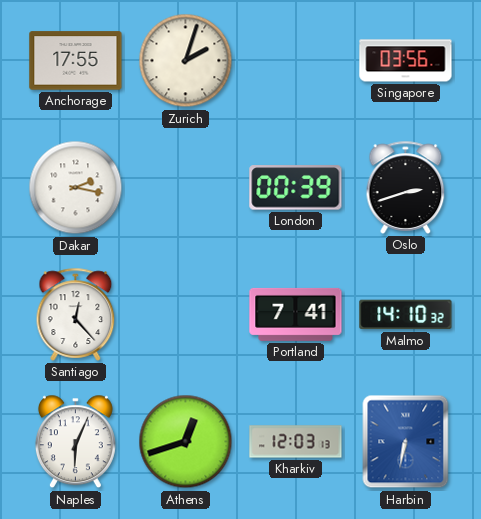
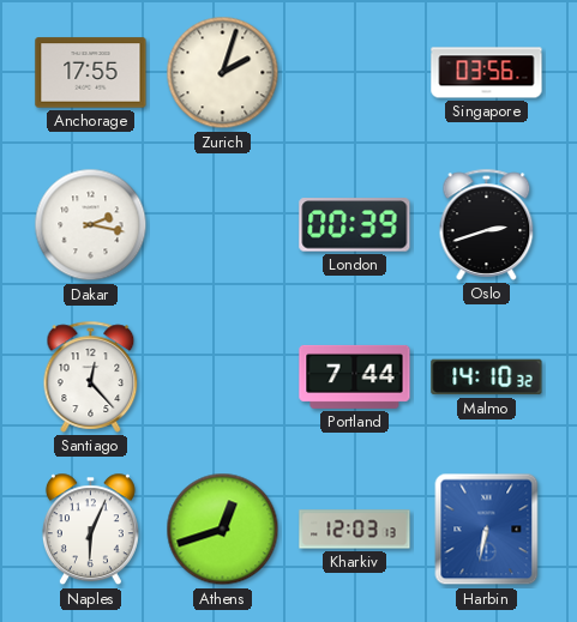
Portland: 7:41 -> 7:44 (355, 376)
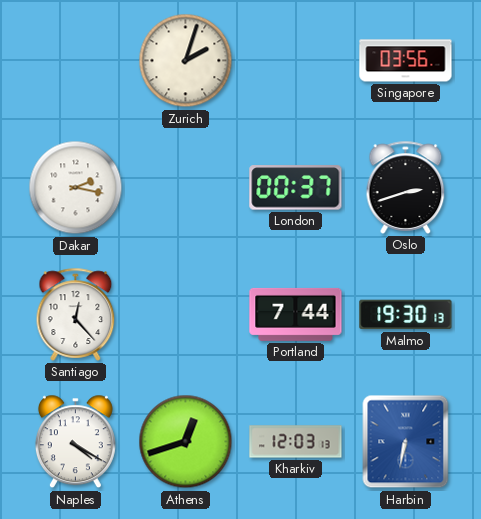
Anchorage: 17:55 -> none (91, 73)
London: 00:39 -> 00:37 (296, 188)
Malmo: 14:10 -> 19:30 (406, 315)
Naples: 6:04 -> 4:20 (75, 442)
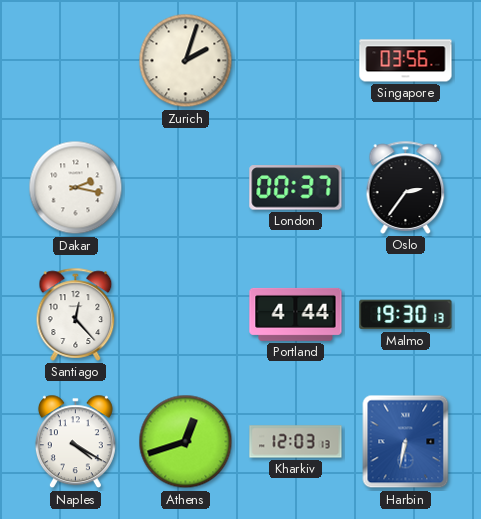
Oslo: 2:42 -> 2:36 (406, 187)
Portland: 7:44 -> 4:44 (296, 314)
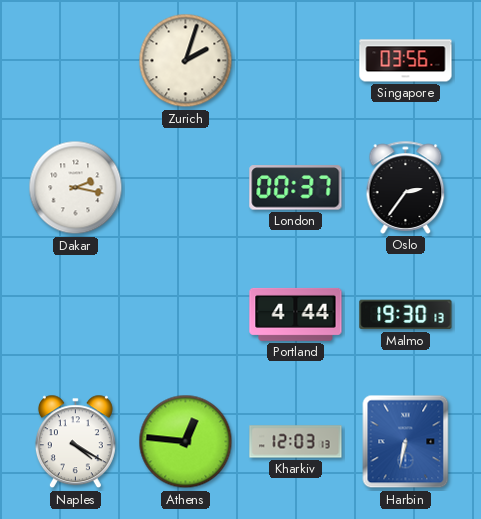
Santiago: 12:23 -> none (76, 314)
Athens: 12:42 -> 12:46 (186, 442)
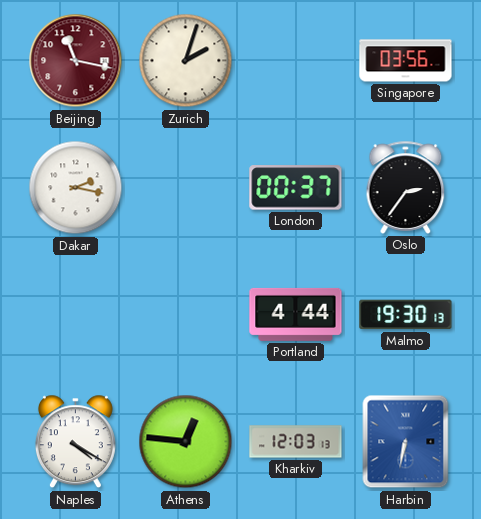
Beijing: none -> 11:17 (76, 61)
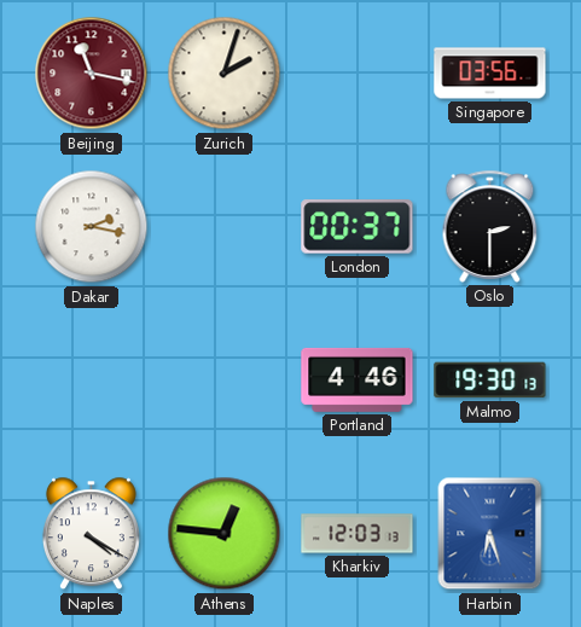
Oslo: 2:36 -> 2:30 (490, 226)
Portland: 4:44 -> 4:46 (358, 379)
Harbin: 6:32 -> 6:27 (490, 534)
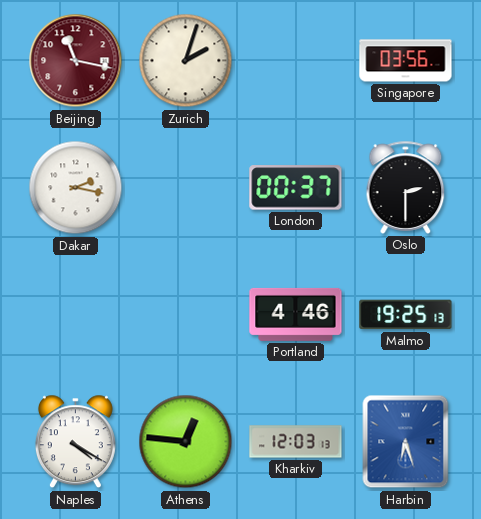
Malmo: 19:30 -> 19:25 (406, 315)
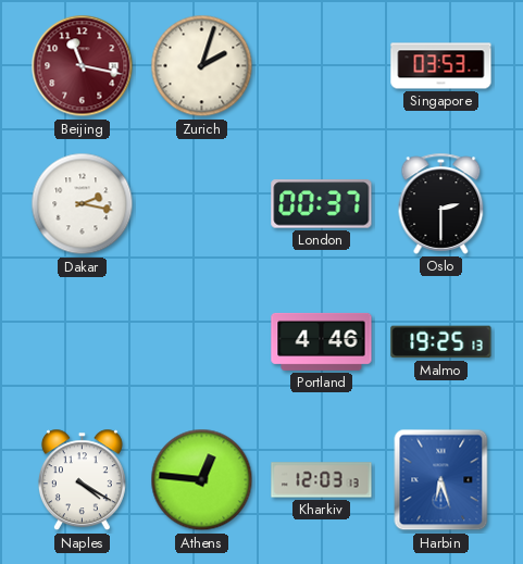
Singapore: 03:56 -> 03:53 (441, 66)
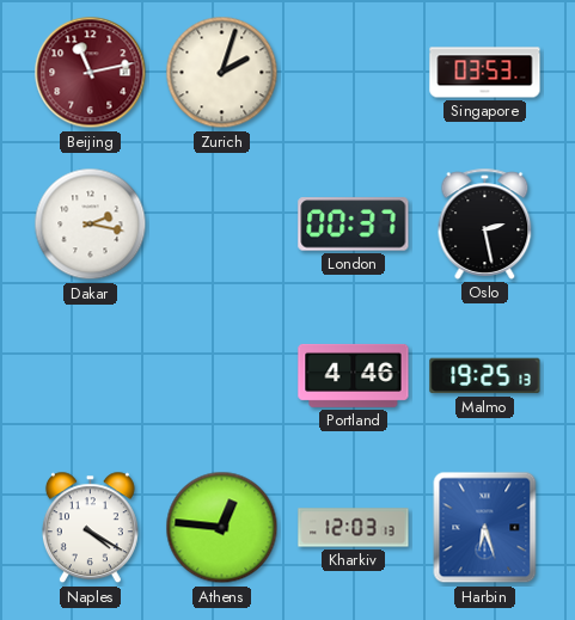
Beijing: 11:17 -> 11:13 (91, 73)
Oslo: 2:30 -> 2:28 (485, 223)
